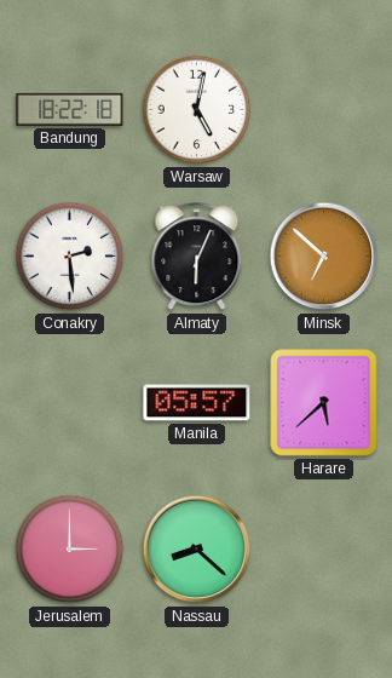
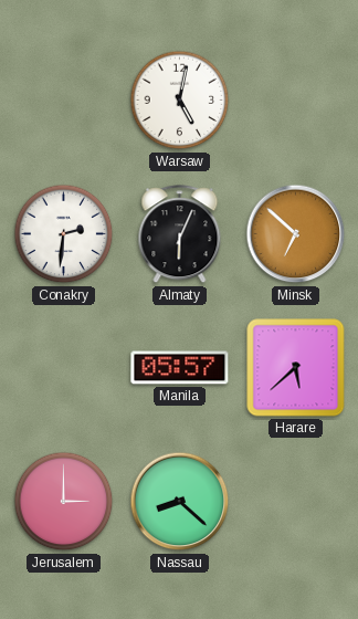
Bandung: 18:22 -> none (70, 109)
Conakry: 2:29 -> 2:31 (64, 234)
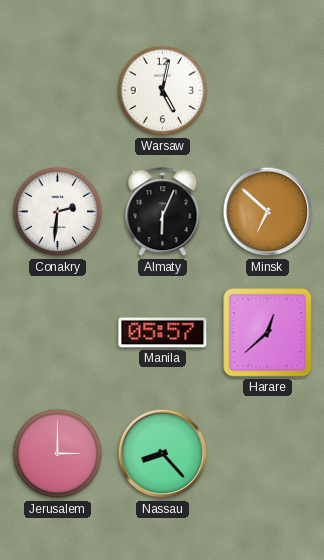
Harare: 5:38 -> 12:38 (268, 333)
Nassau: 8:22 -> 8:23 (163, 454)
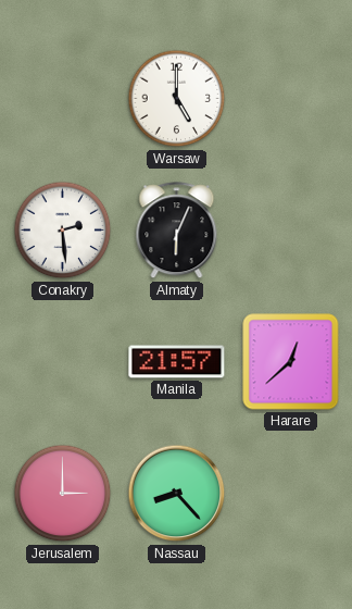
Warsaw: 5:02 -> 5:00 (177, 99)
Conakry: 2:31 -> 2:29 (63, 231)
Minsk: 6:52 -> none (268, 212)
Manila: 05:57 -> 21:57 (177, 362)
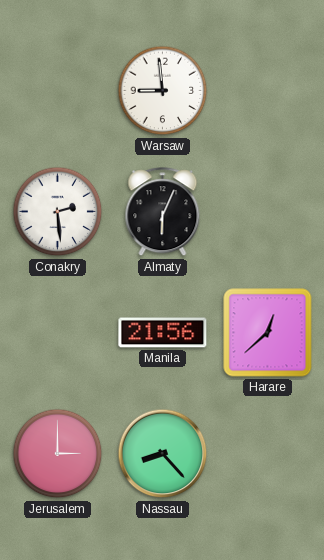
Warsaw: 5:00 -> 8:59 (163, 91)
Manila: 21:57 -> 21:56 (163, 333)
